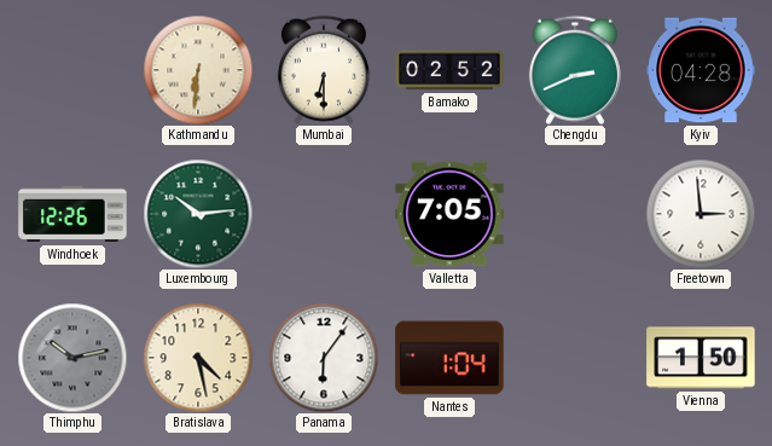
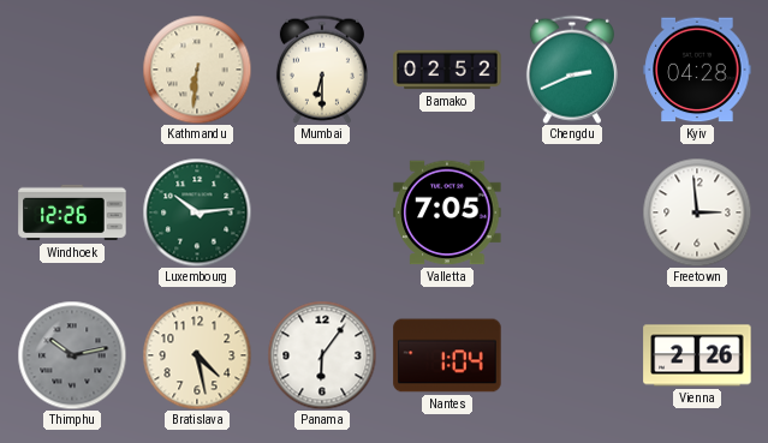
Vienna: 1:50 -> 2:26 (697, 355)
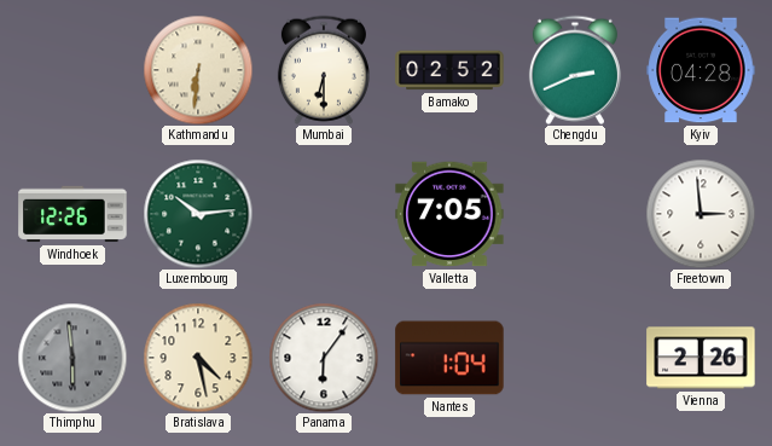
Thimphu: 10:13 -> 5:59 (72, 358)
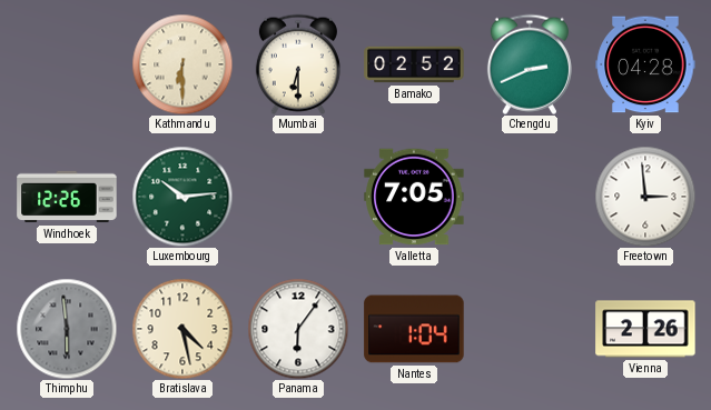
Kathmandu: 6:31 -> 6:30 (182, 64)
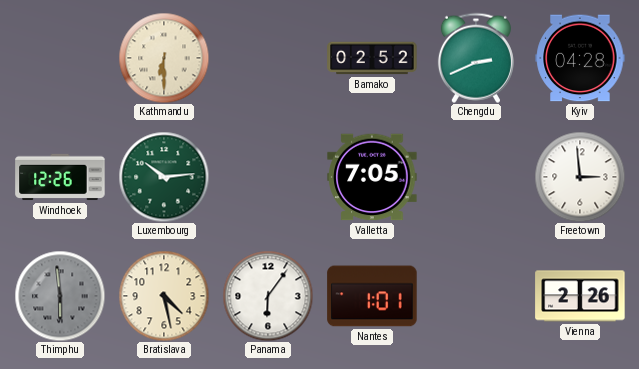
Mumbai: 6:30 -> none (298, 64)
Nantes: 1:04 -> 1:01 (372, 296)
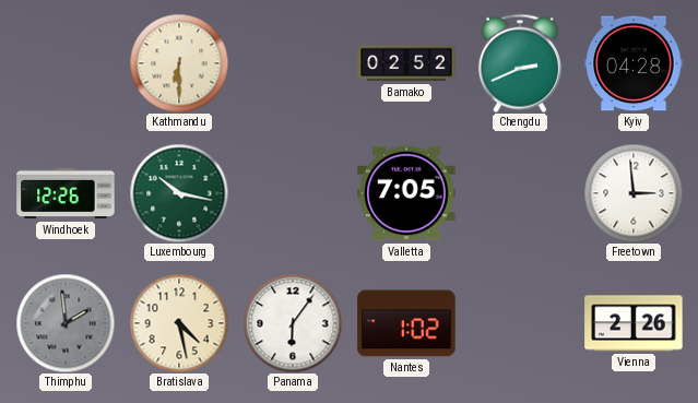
Luxembourg: 10:14 -> 10:17 (179, 193)
Thimphu: 5:59 -> 1:59 (66, 323)
Nantes: 1:01 -> 1:02 (406, 323)
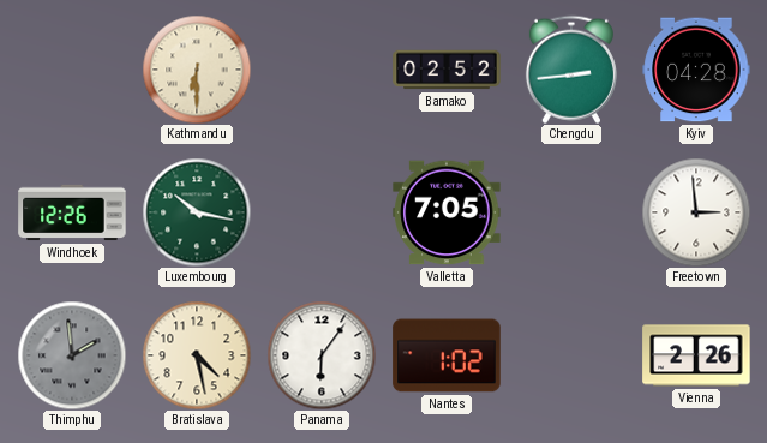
Chengdu: 2:41 -> 2:44 (571, 70)
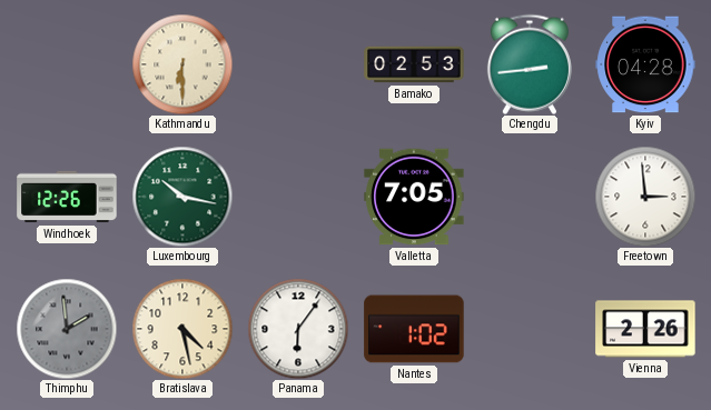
Bamako: 02:52 -> 02:53 (414, 64)
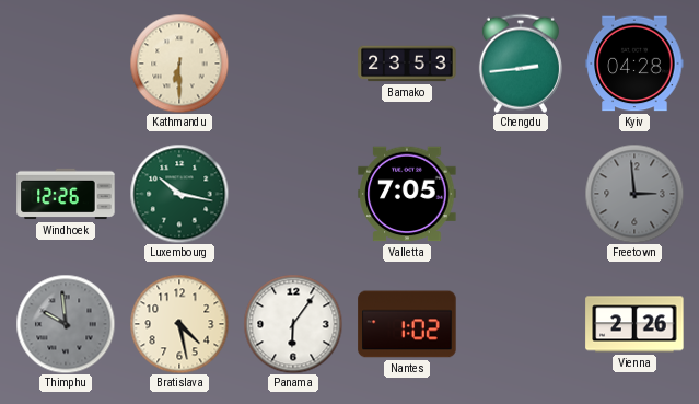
Bamako: 02:53 -> 23:53 (407, 64)
Freetown dial: white -> grey (634, 194)
Thimphu: 1:59 -> 9:59 (66, 324)
